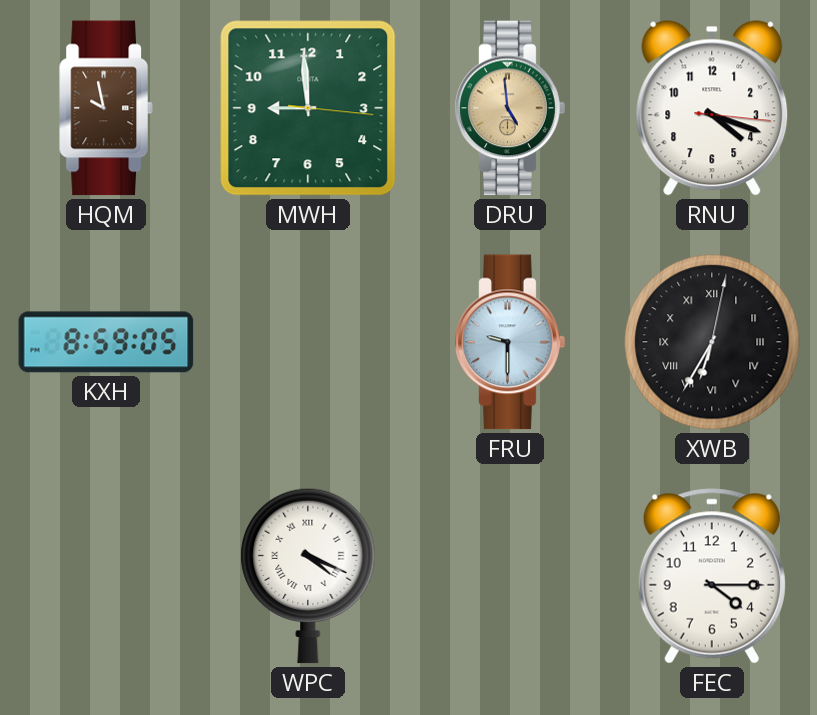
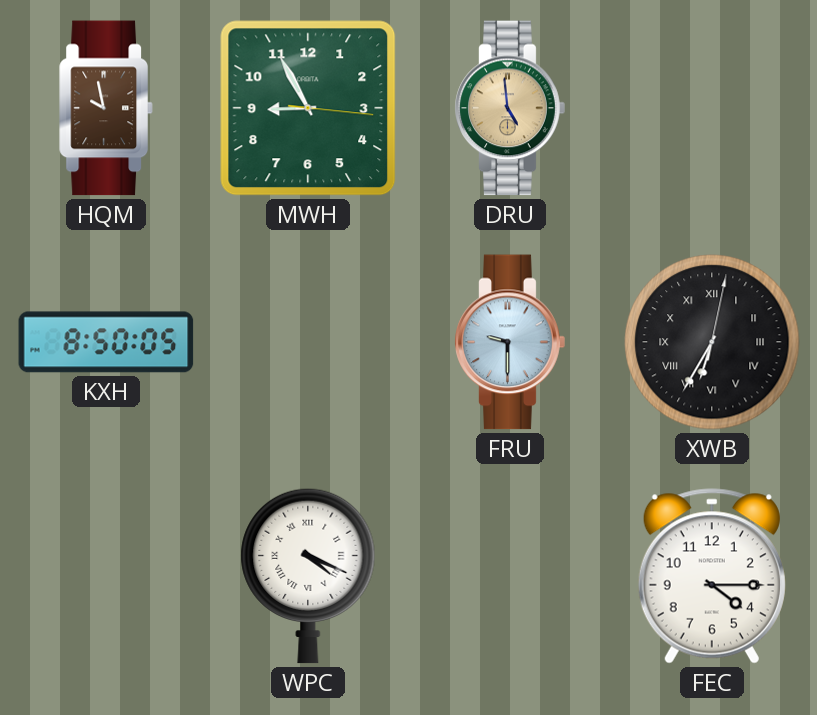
MWH: 8:59 -> 8:55 (308, 108)
RNU: 4:18 -> none (712, 108)
KXH: 8:59 -> 8:50 (106, 342)
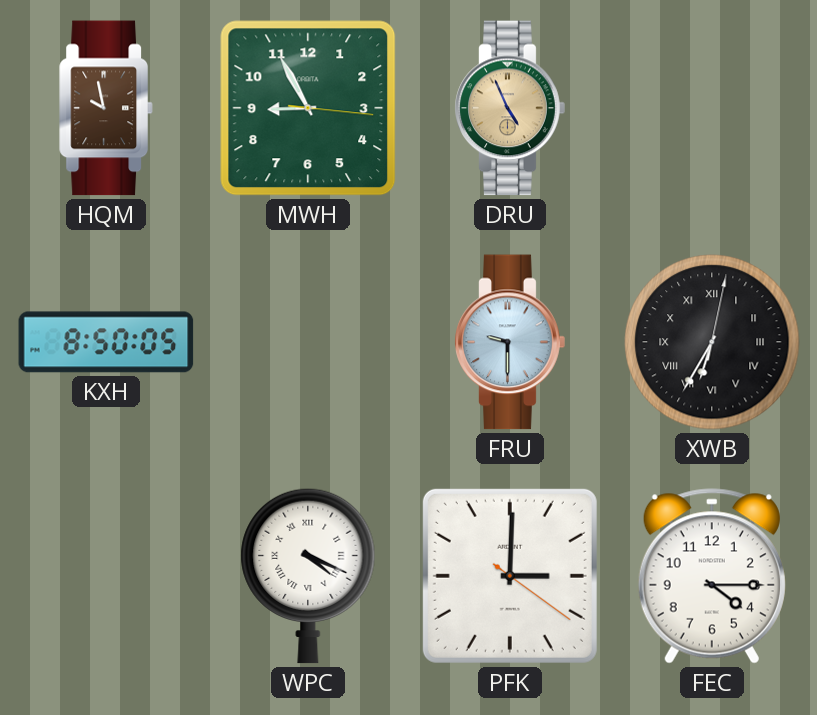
DRU: 4:59 -> 4:56 (510, 108)
PFK: none -> 3:00 (510, 576)
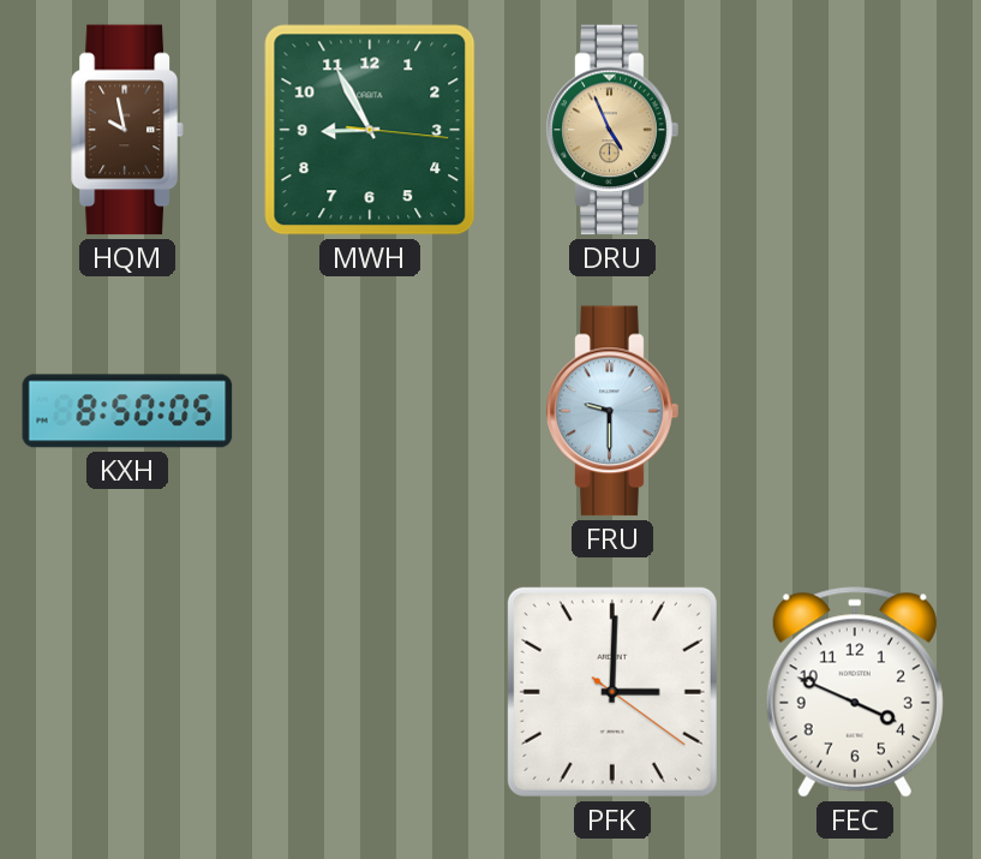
XWB: 6:35 -> none (712, 342)
WPC: 4:19 -> none (308, 576)
FEC: 4:15 -> 3:49 (855, 692)
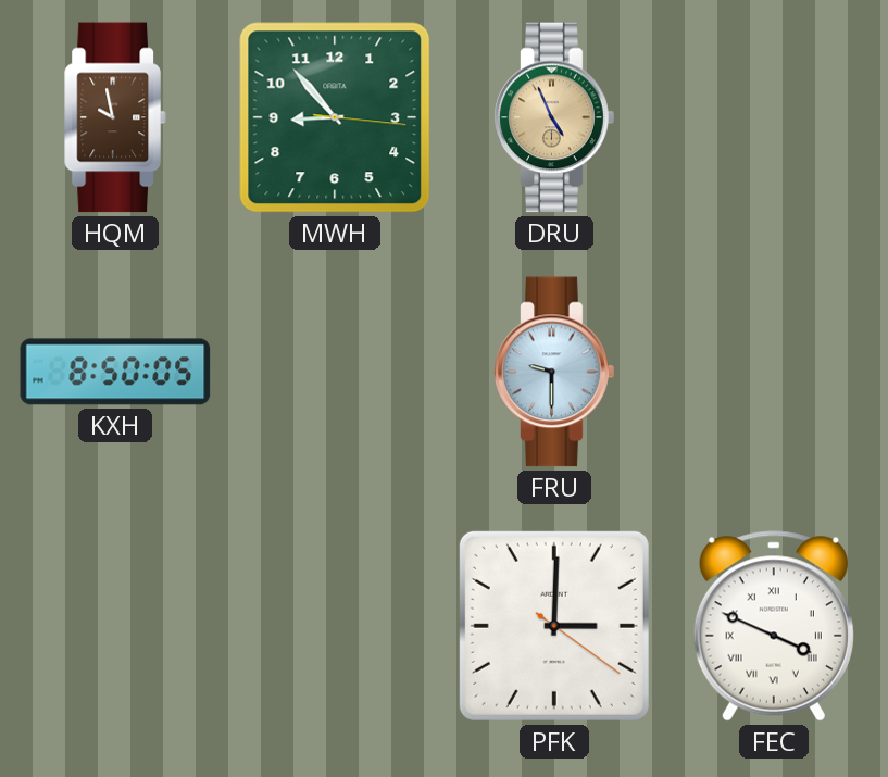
MWH: 8:55 -> 8:53 (335, 117)
FEC numerals: Arabic -> Roman (774, 626)
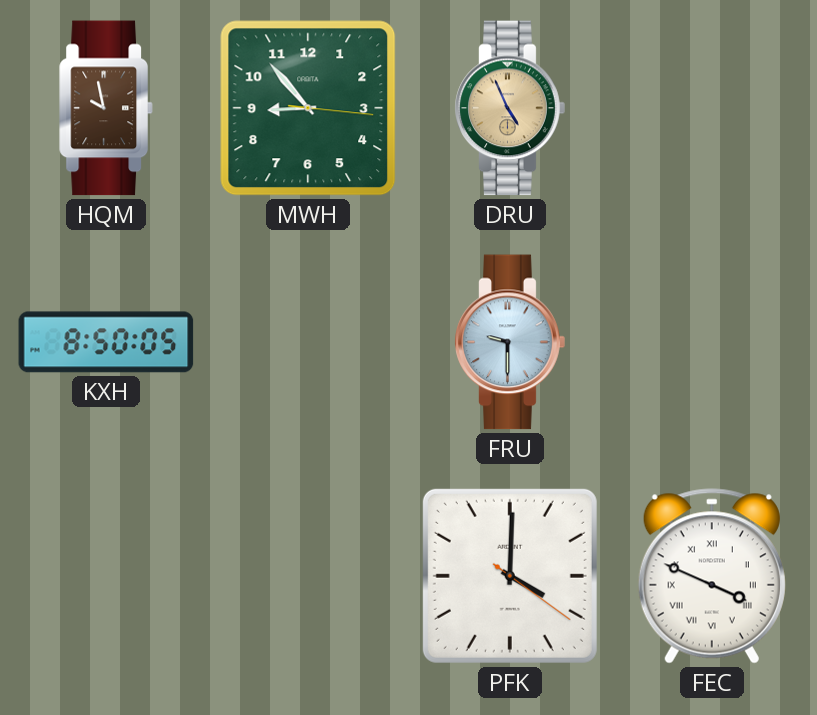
PFK: 3:00 -> 4:00 (510, 576)
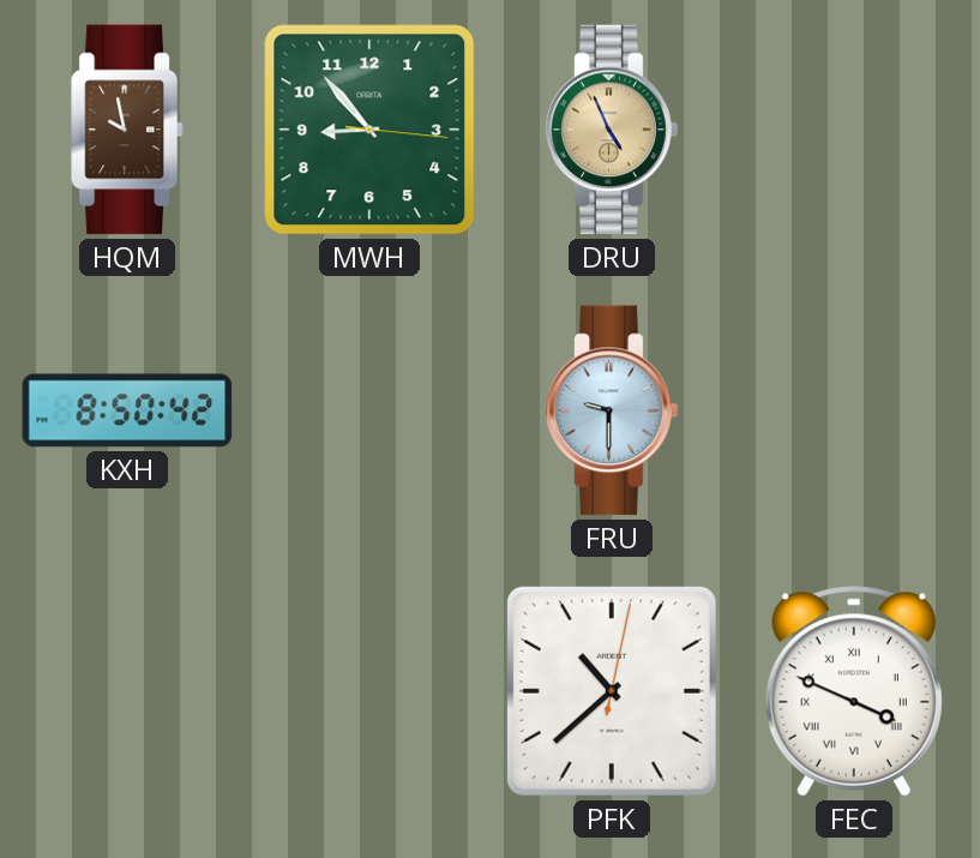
KXH: 8:50:05 -> 8:50:42 (127, 410)
PFK: 4:00 -> 10:38 (612, 691)
